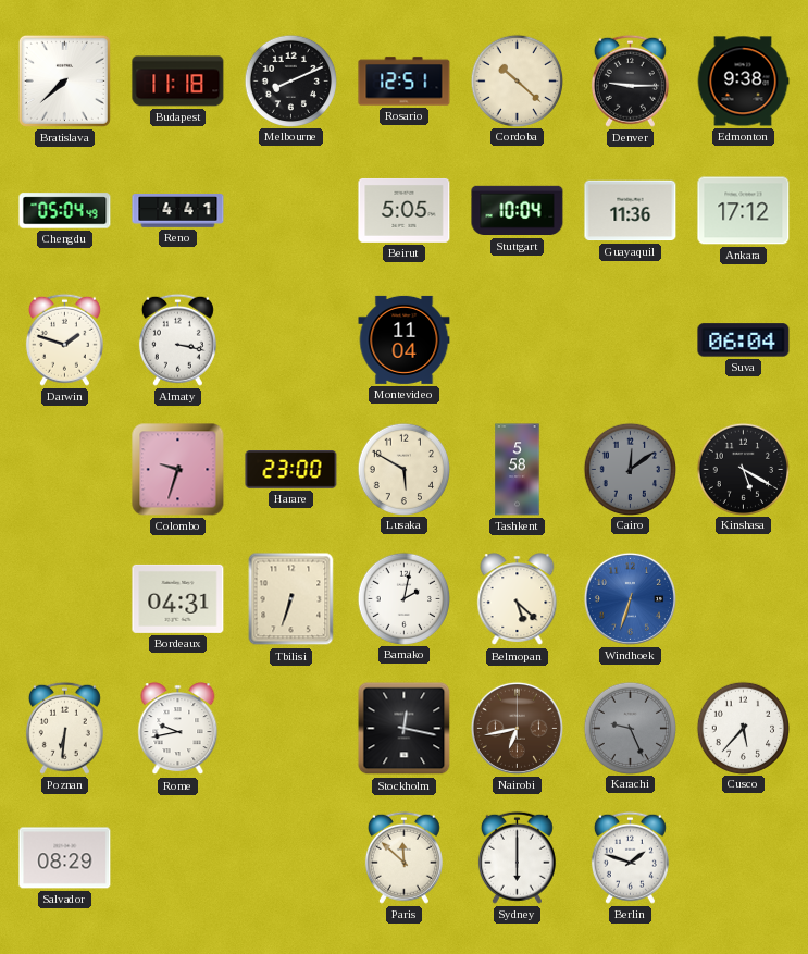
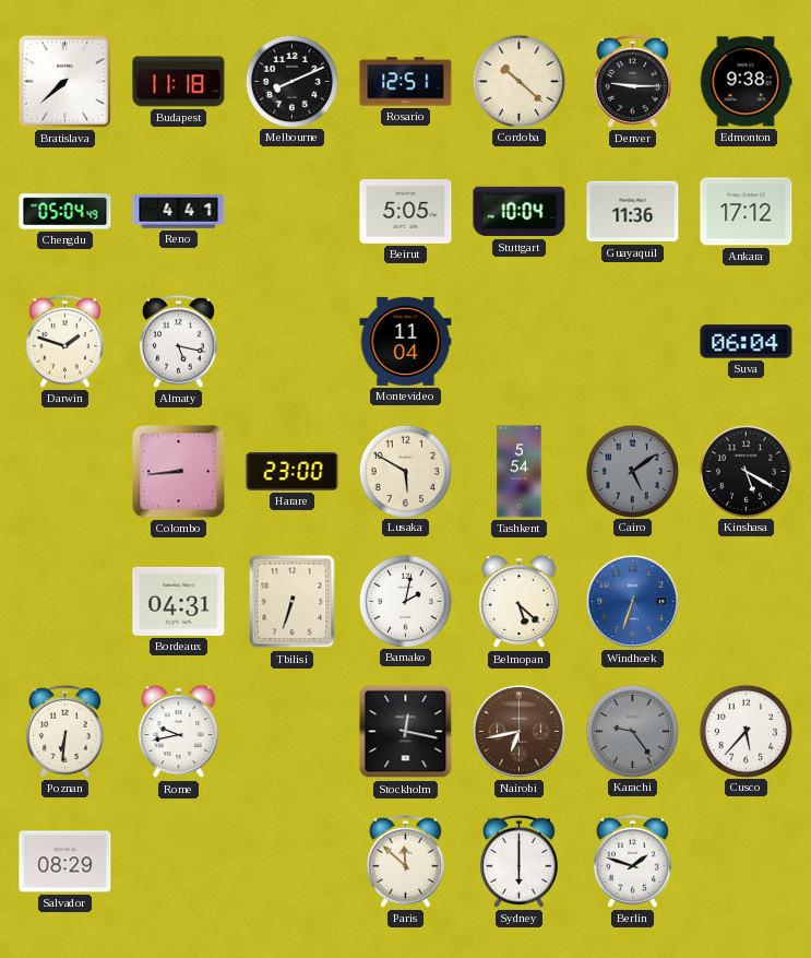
Almaty: 3:17 -> 5:17 (178, 341)
Colombo: 9:33 -> 8:44 (179, 472)
Tashkent: 5:58 -> 5:54 (520, 472)
Cairo: 12:09 -> 5:09 (632, 471)
Karachi: 9:26 -> 9:24 (632, 731)
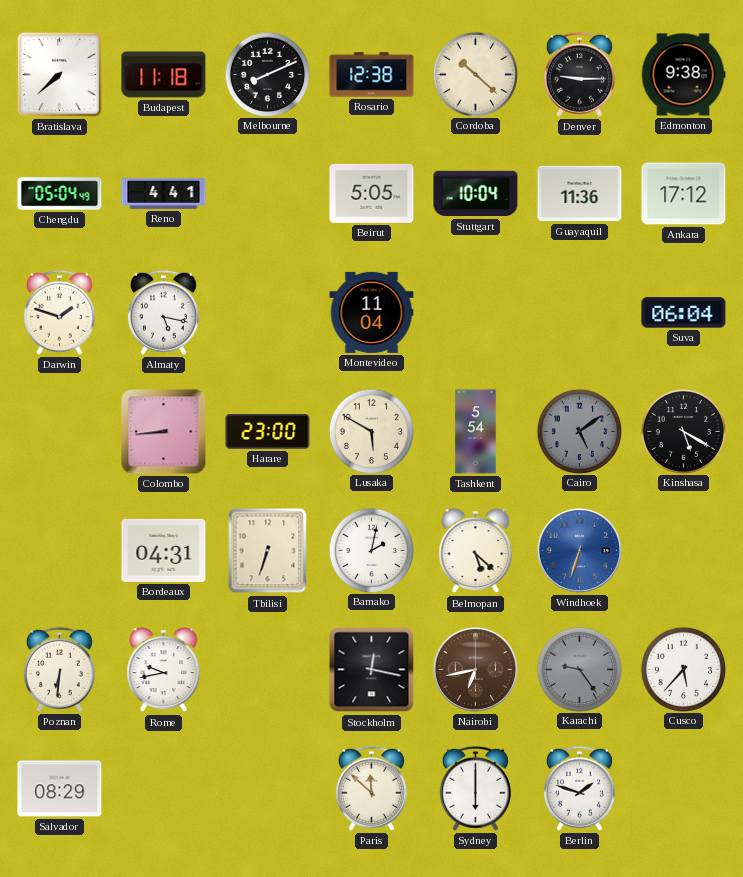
Rosario: 12:51 -> 12:38 (372, 75)
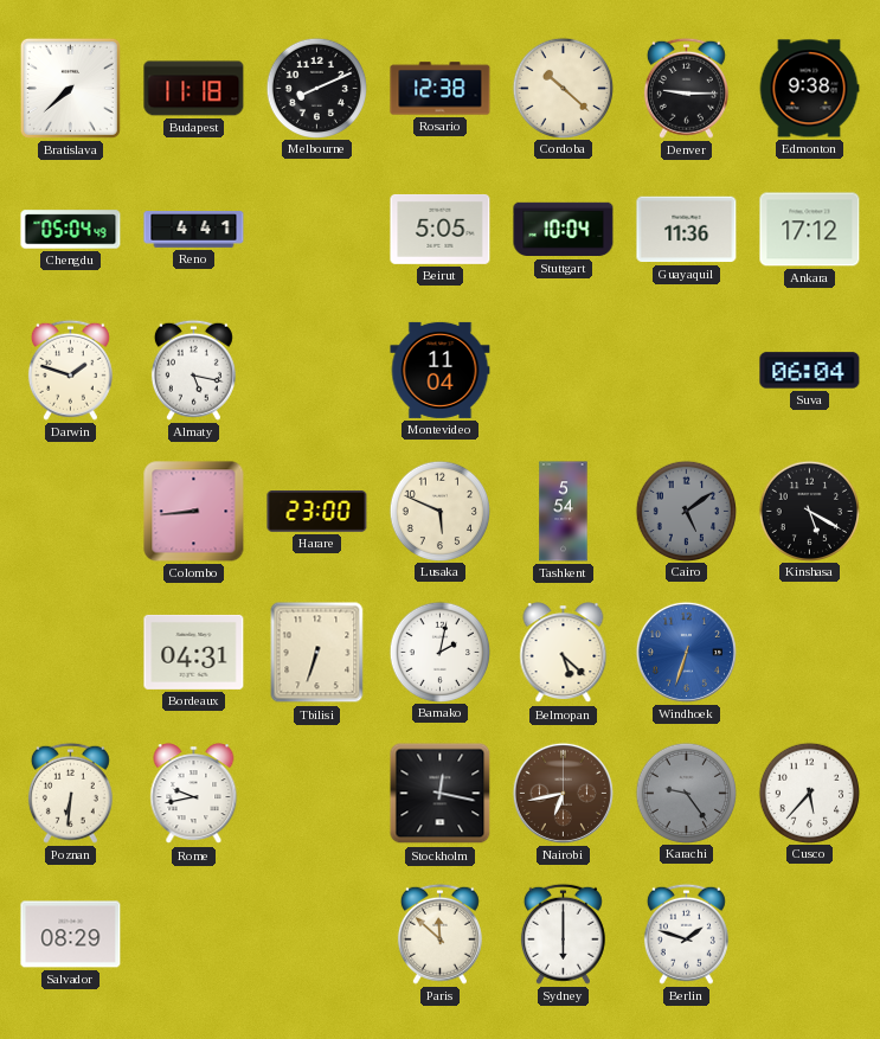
Lusaka: 5:50 -> 5:49 (439, 511)
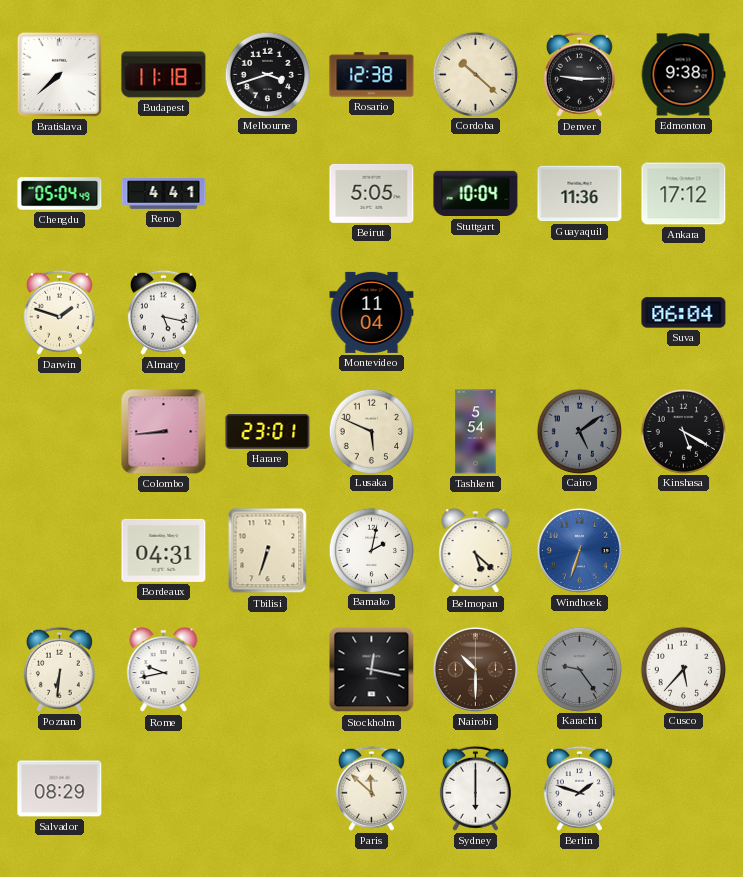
Melbourne: 8:11 -> 3:42 (267, 74)
Harare: 23:00 -> 23:01 (268, 432)
Nairobi: 6:43 -> 10:30 (475, 669)
